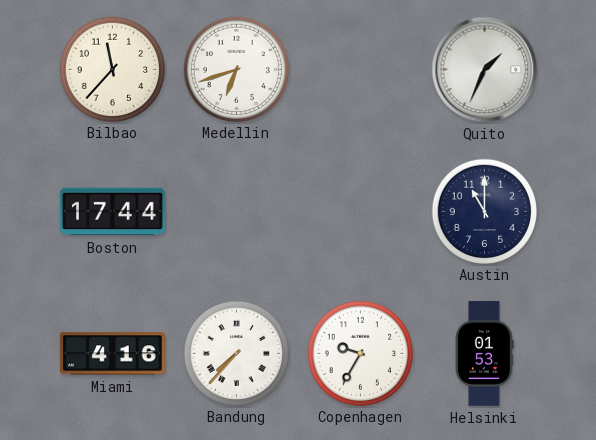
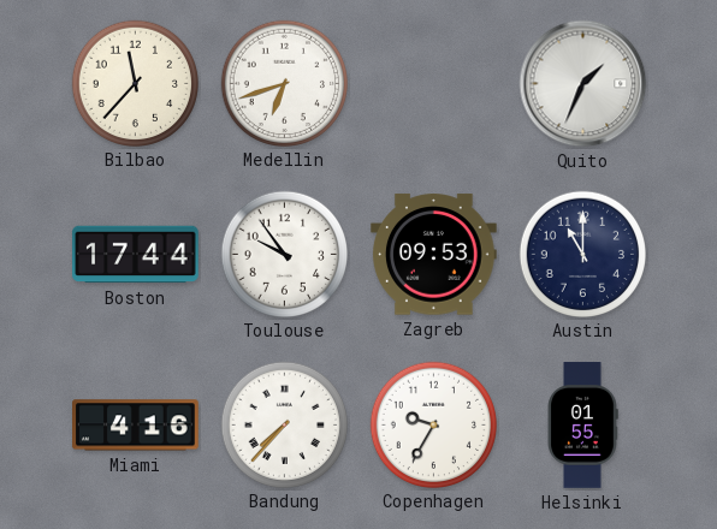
Toulouse: none -> 9:54 (284, 254)
Zagreb: none -> 09:53 (434, 255)
Helsinki: 01:53 -> 01:55 (582, 426)
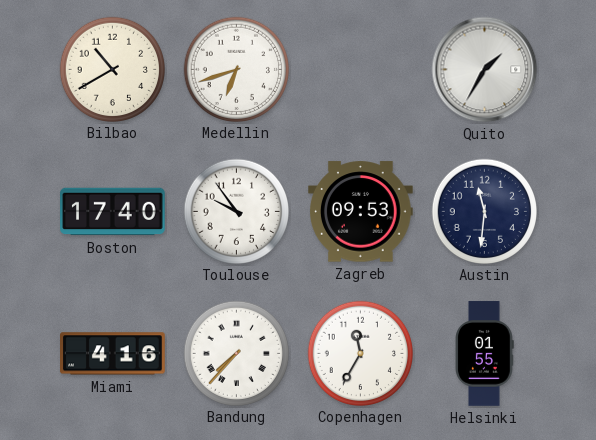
Bilbao: 11:37 -> 10:40 (112, 69)
Quito: 1:34 -> 1:35 (485, 70)
Boston: 17:44 -> 17:40 (113, 212)
Austin: 11:00 -> 11:31 (484, 211)
Copenhagen: 9:35 -> 11:35 (360, 353)
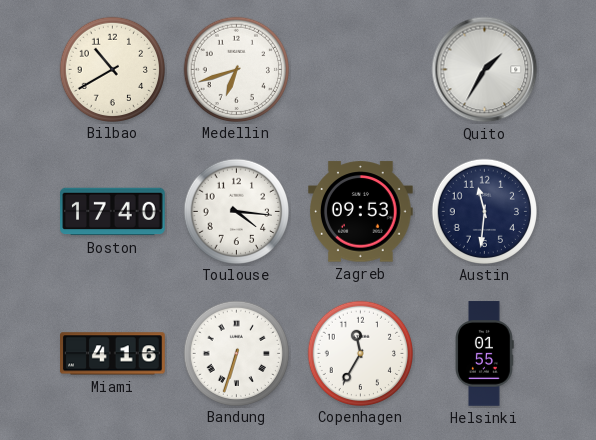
Toulouse: 9:54 -> 4:16 (236, 211)
Bandung: 7:37 -> 6:33 (236, 353)
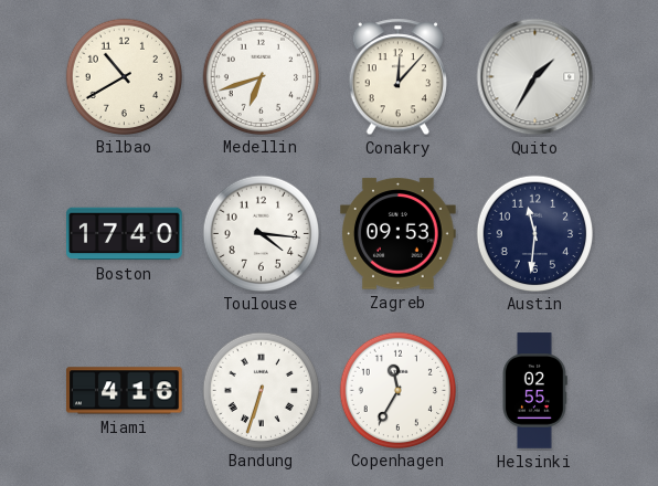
Conakry: none -> 12:07 (397, 77)
Helsinki: 01:55 -> 02:55 (534, 391)
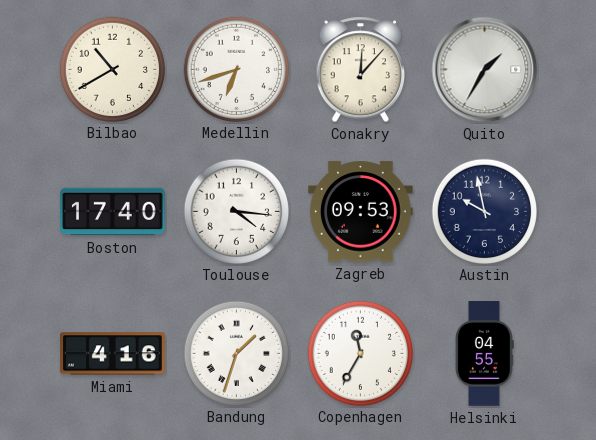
Austin: 11:31 -> 9:58 (484, 211)
Bandung: 6:33 -> 1:33 (236, 353)
Helsinki: 02:55 -> 04:55 (484, 354)
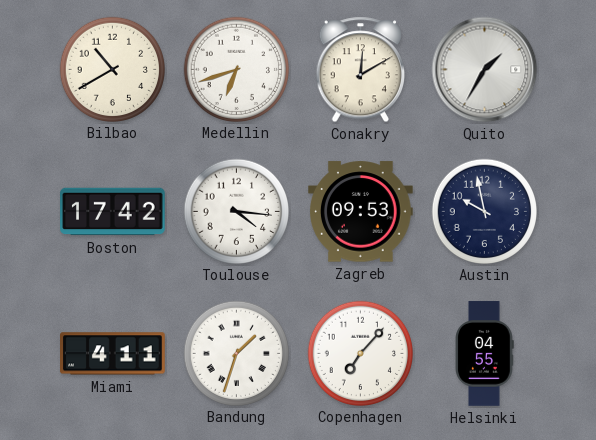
Conakry: 12:07 -> 12:10 (360, 70)
Boston: 17:40 -> 17:42 (113, 212)
Miami: 4:16 -> 4:11 (113, 354)
Copenhagen: 11:35 -> 7:07 (360, 353)
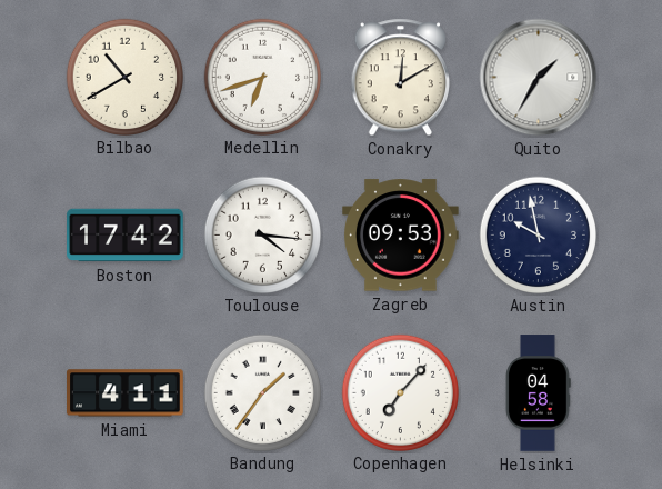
Bandung: 1:33 -> 1:36 (262, 392)
Helsinki: 04:55 -> 04:58 (538, 393)
